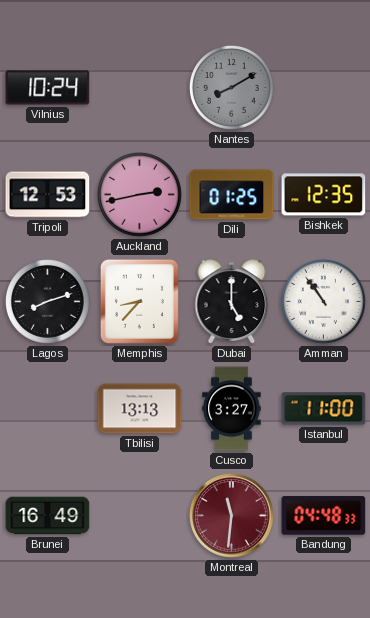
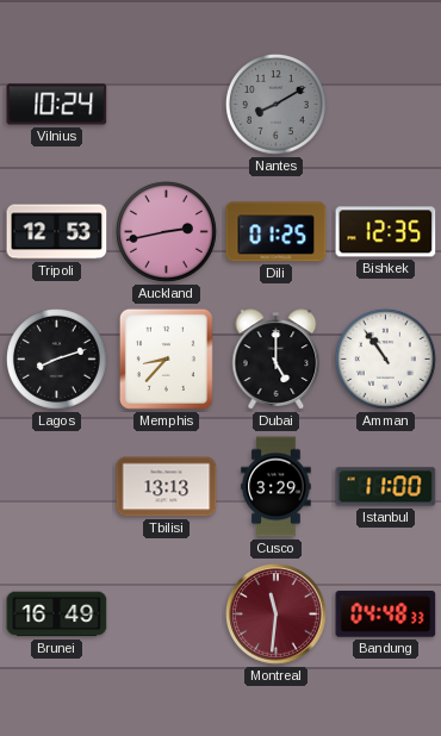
Cusco: 3:27 -> 3:29 (277, 487)
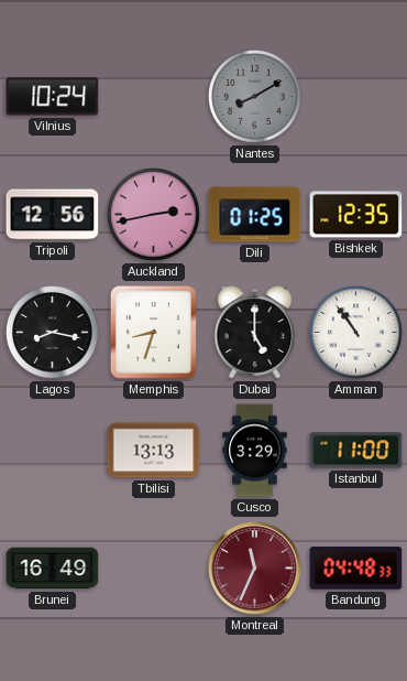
Tripoli: 12:53 -> 12:56 (53, 215)
Lagos: 8:12 -> 8:17 (53, 333)
Memphis: 8:37 -> 8:33 (153, 332)
Montreal: 11:31 -> 11:34 (255, 569)
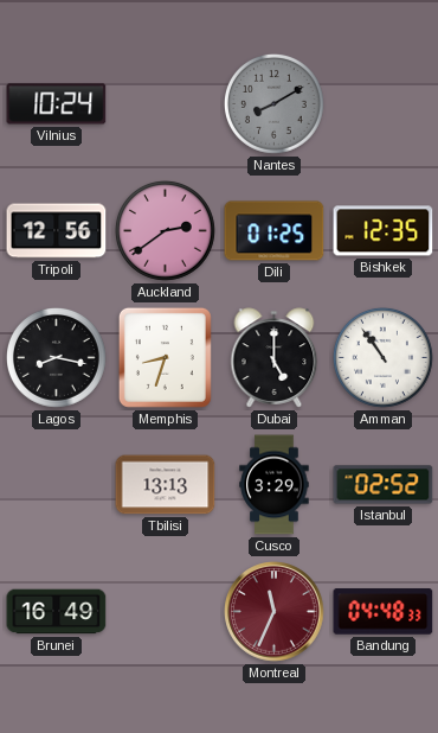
Auckland: 2:43 -> 2:39 (166, 231)
Istanbul: 11:00 -> 02:52 (384, 485)
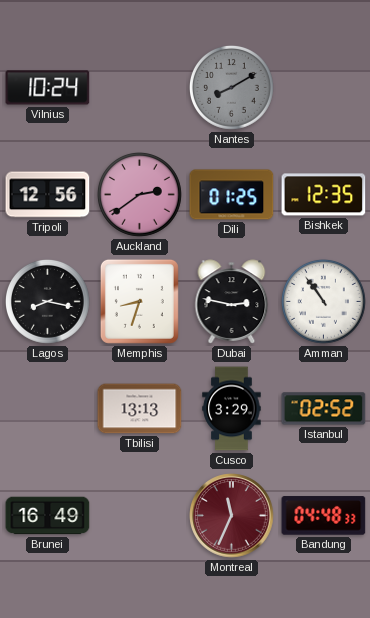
Dubai: 5:00 -> 2:47 (232, 302)
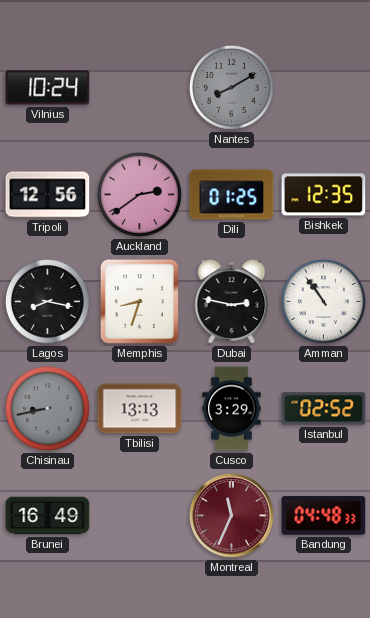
Chisinau: none -> 8:43 (48, 409)
